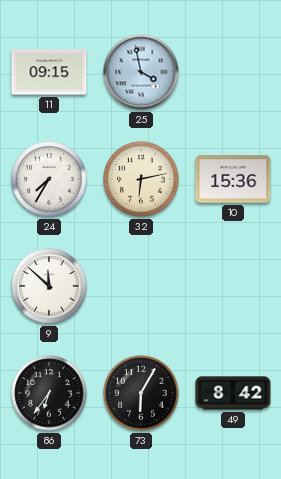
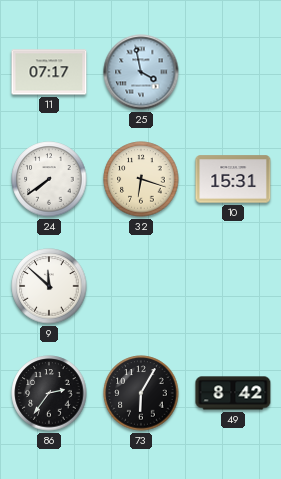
11: 09:15 -> 07:17 (49, 72)
24: 7:35 -> 7:39 (49, 179)
32: 6:13 -> 6:18 (141, 179)
10: 15:36 -> 15:31 (233, 179)
86: 6:36 -> 2:36 (49, 393)
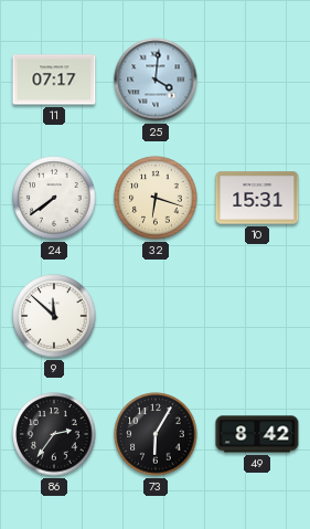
25: 3:58 -> 4:01 (156, 80)
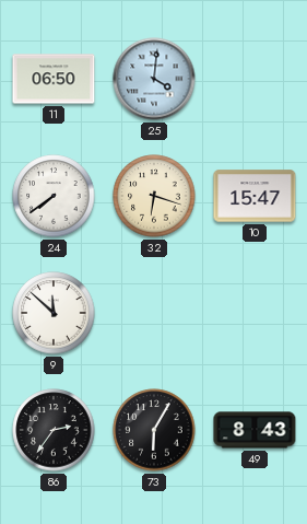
11: 07:17 -> 06:50 (54, 79)
10: 15:31 -> 15:47 (255, 196)
49: 8:42 -> 8:43 (255, 430)
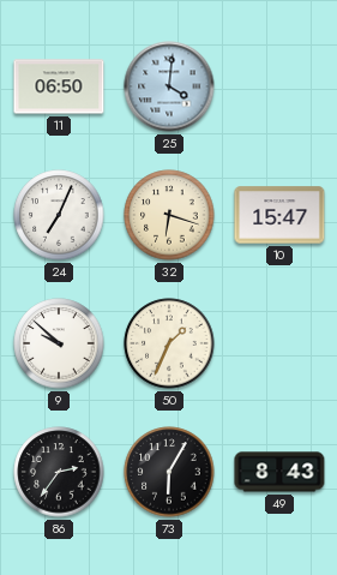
24: 7:39 -> 7:04 (59, 215)
9: 11:52 -> 9:52 (59, 343)
50: none -> 1:34 (169, 343)
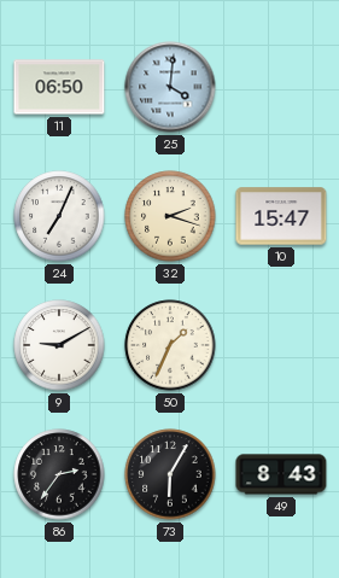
32: 6:18 -> 2:18 (170, 216)
9: 9:52 -> 9:10 (59, 345)
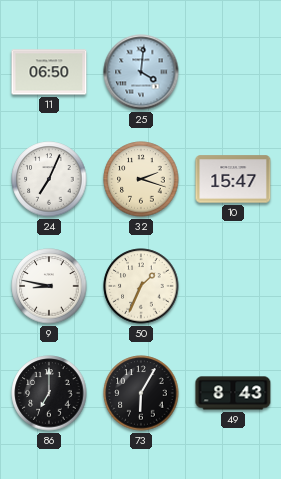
9: 9:10 -> 8:47 (49, 286)
86: 2:36 -> 7:00 (49, 393)
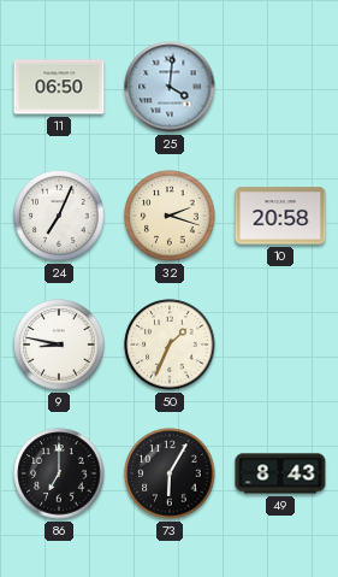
10: 15:47 -> 20:58 (280, 216)
